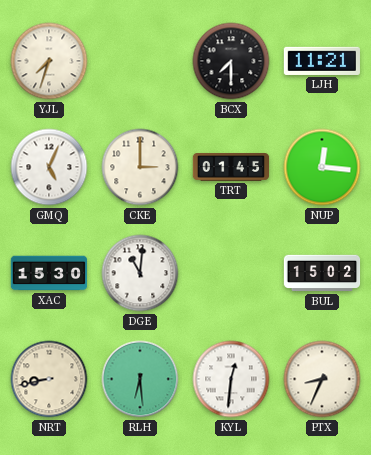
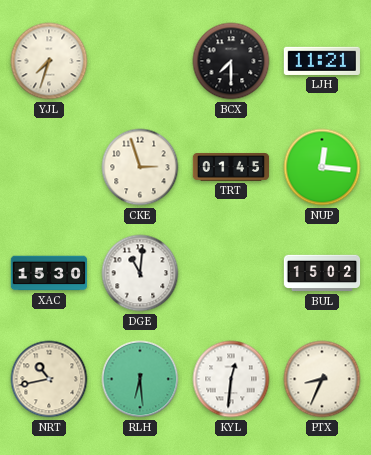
GMQ: 5:04 -> none (49, 167)
CKE: 3:00 -> 2:57 (140, 167)
NRT: 8:43 -> 10:43 (49, 379)
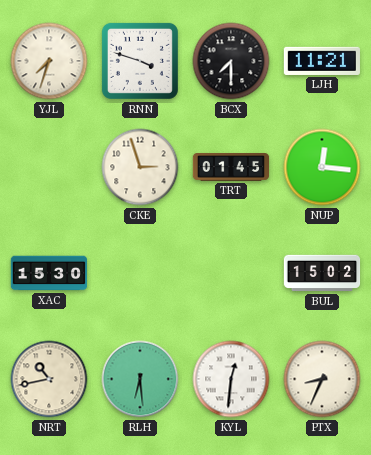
RNN: none -> 3:48 (140, 61)
DGE: 11:01 -> none (140, 273)
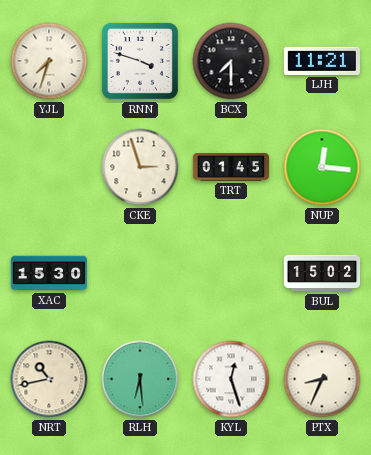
KYL: 12:31 -> 12:27 (231, 379)
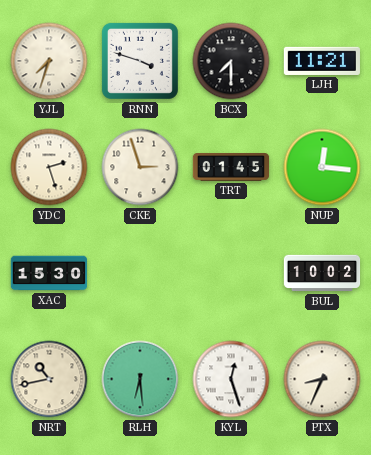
YDC: none -> 2:27 (49, 167)
BUL: 15:02 -> 10:02 (322, 273)
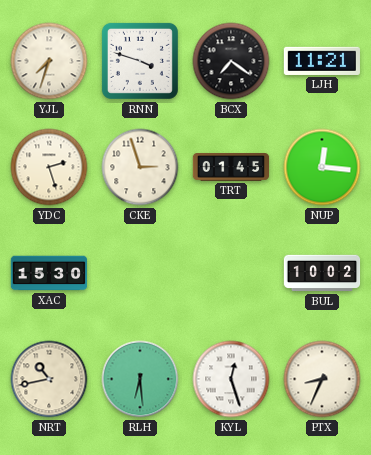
BCX: 7:30 -> 7:21 (231, 61)
